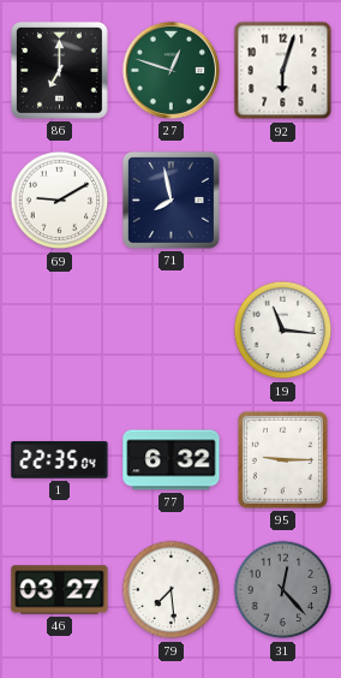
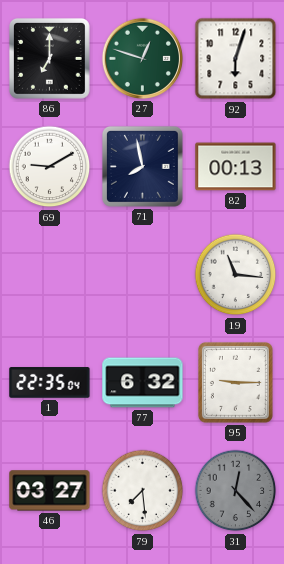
82: none -> 00:13 (236, 167)
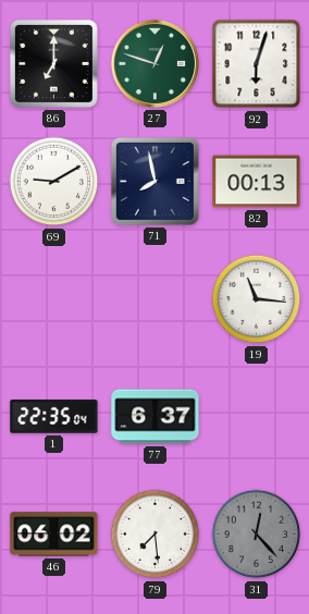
77: 6:32 -> 6:37 (156, 417)
95: 9:15 -> none (235, 382)
46: 03:27 -> 06:02 (54, 535)
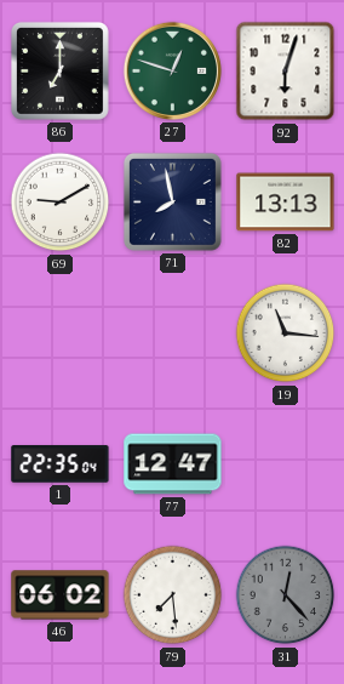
82: 00:13 -> 13:13 (286, 203)
77: 6:37 -> 12:47 (173, 464)
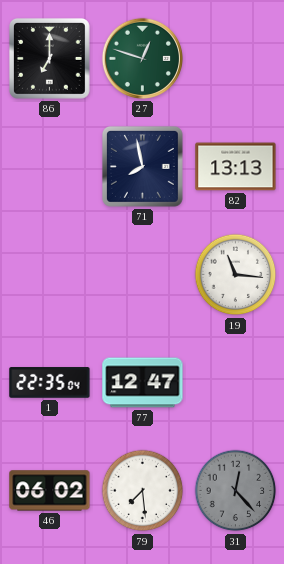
92: 6:03 -> none (286, 72)
69: 9:10 -> none (61, 203)
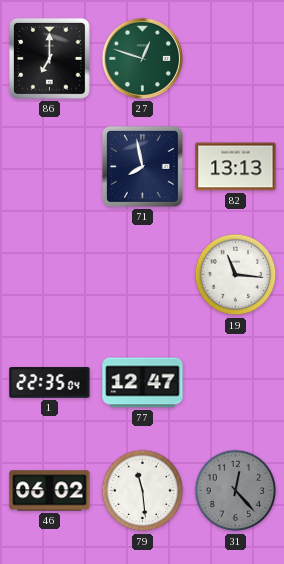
79: 7:29 -> 11:29 (143, 491)
